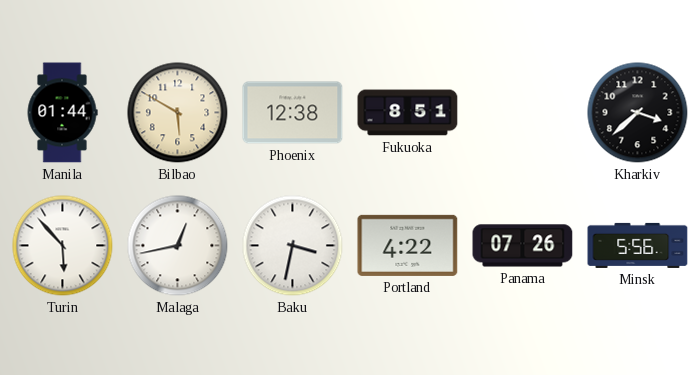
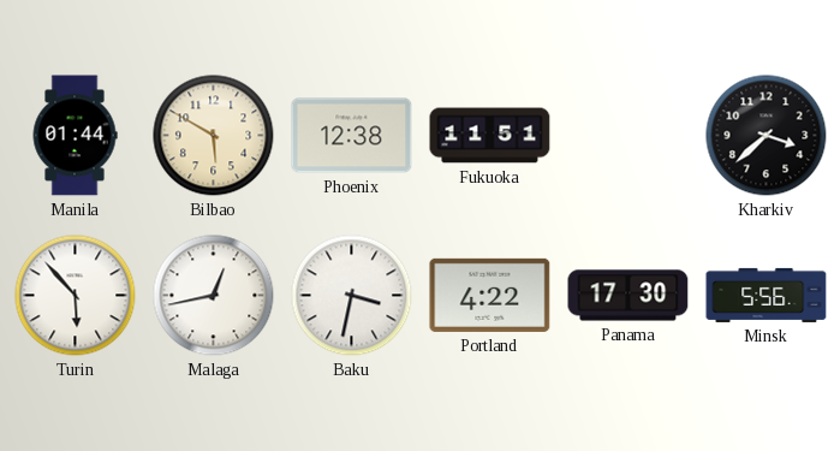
Fukuoka: 8:51 -> 11:51 (490, 136)
Panama: 07:26 -> 17:30 (628, 296)
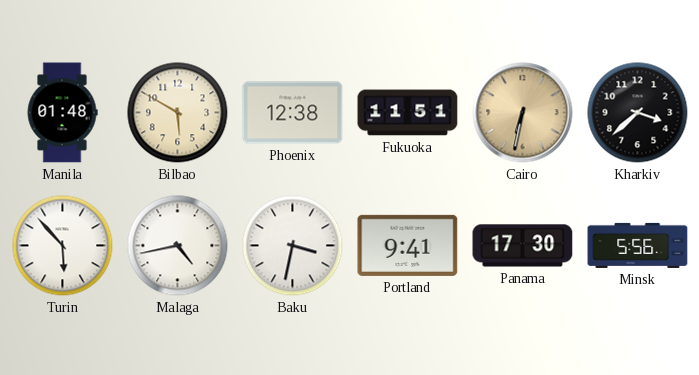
Manila: 01:44 -> 01:48 (62, 113)
Cairo: none -> 6:32 (523, 113)
Malaga: 12:43 -> 4:43 (178, 246)
Portland: 4:22 -> 9:41 (408, 245)
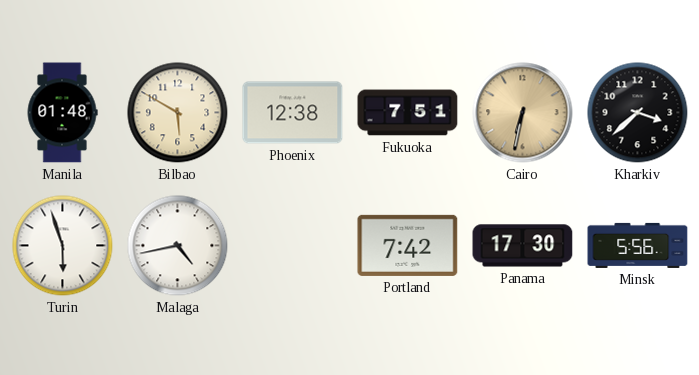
Fukuoka: 11:51 -> 7:51 (408, 113)
Turin: 5:53 -> 5:57 (63, 246)
Baku: 3:32 -> none (293, 246)
Portland: 9:41 -> 7:42 (408, 245)
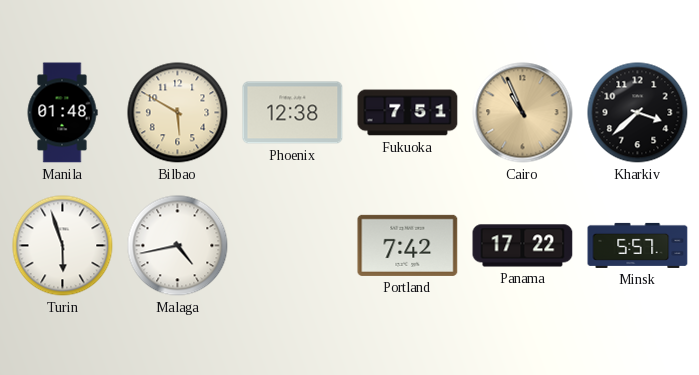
Cairo: 6:32 -> 10:56 (523, 113)
Panama: 17:30 -> 17:22 (523, 246)
Minsk: 5:56 -> 5:57 (638, 245)
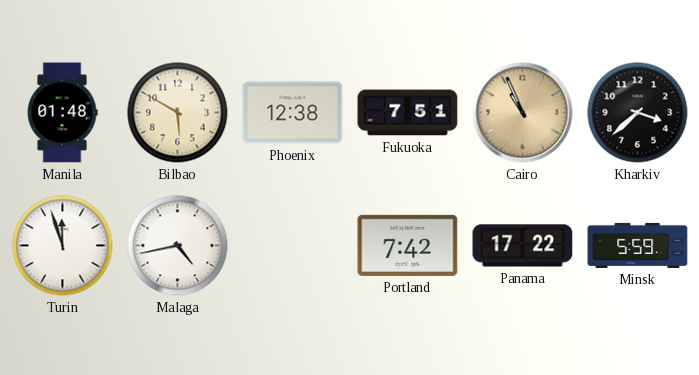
Turin: 5:57 -> 11:57 (63, 246)
Minsk: 5:57 -> 5:59 (638, 245)
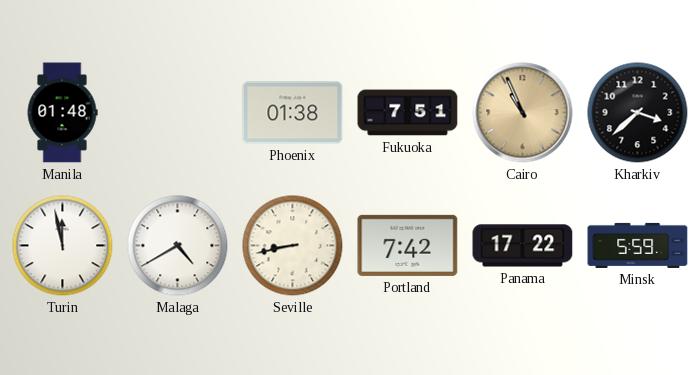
Bilbao: 5:50 -> none (178, 113)
Phoenix: 12:38 -> 01:38 (293, 113)
Turin: 11:57 -> 11:58 (63, 246)
Malaga: 4:43 -> 4:40 (178, 246)
Seville: none -> 8:43 (293, 246)
